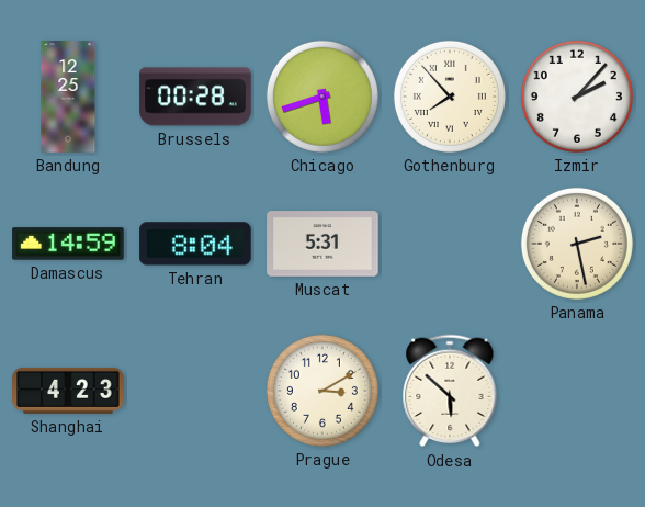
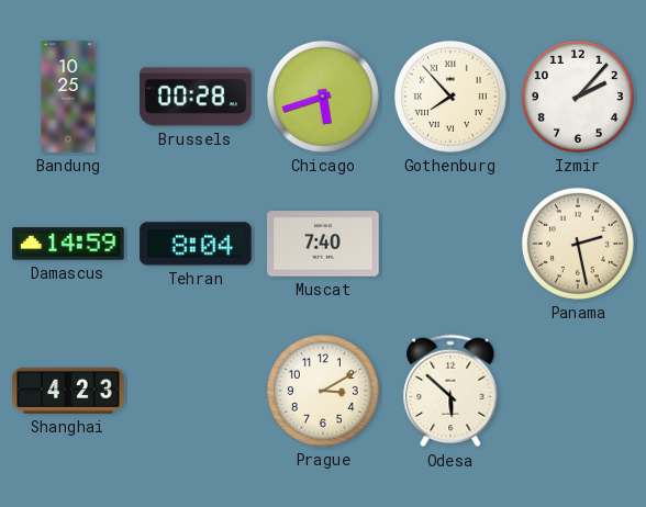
Bandung: 12:25 -> 10:25 (68, 97)
Muscat: 5:31 -> 7:40 (323, 244)
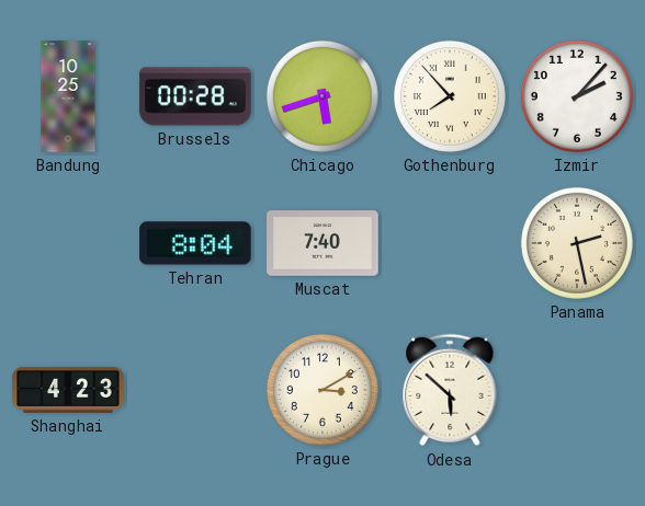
Damascus: 14:59 -> none (68, 244)
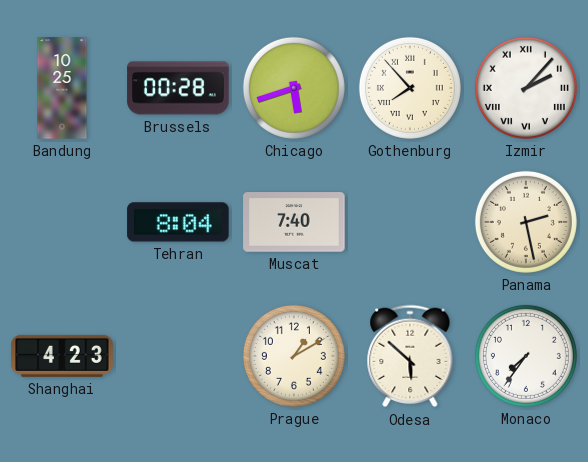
Izmir numerals: Arabic -> Roman (526, 88)
Prague: 3:10 -> 1:10 (294, 356)
Monaco: none -> 7:36 (526, 356)
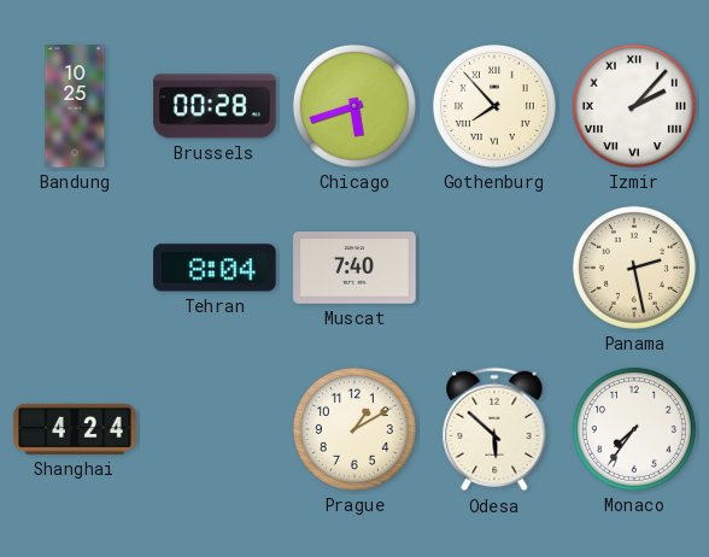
Shanghai: 4:23 -> 4:24 (75, 429)
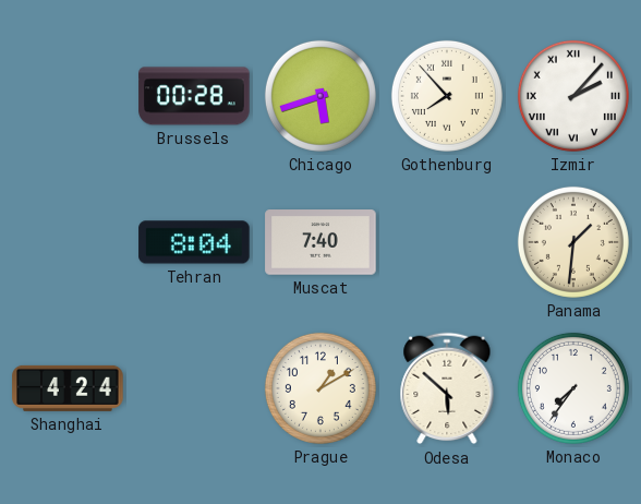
Bandung: 10:25 -> none (75, 106)
Panama: 2:28 -> 1:31 (573, 242)
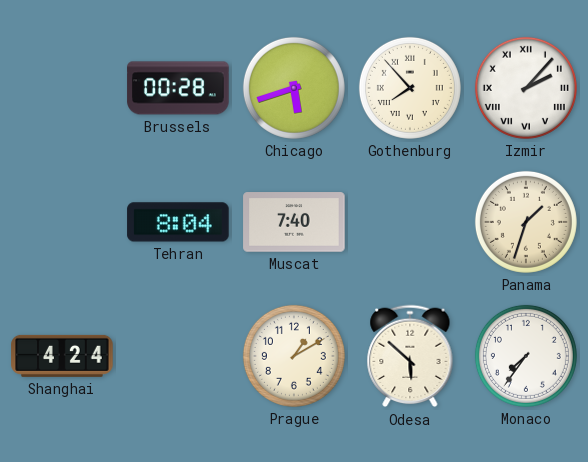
Panama: 1:31 -> 1:33 (526, 222)
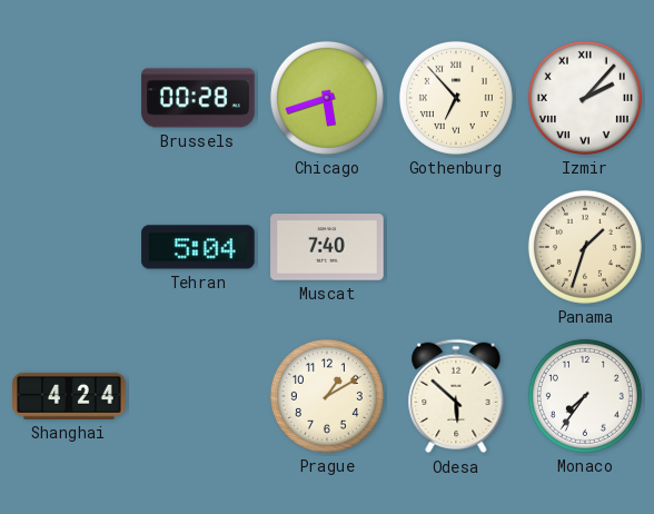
Gothenburg: 7:53 -> 6:53 (456, 98)
Tehran: 8:04 -> 5:04 (198, 247)
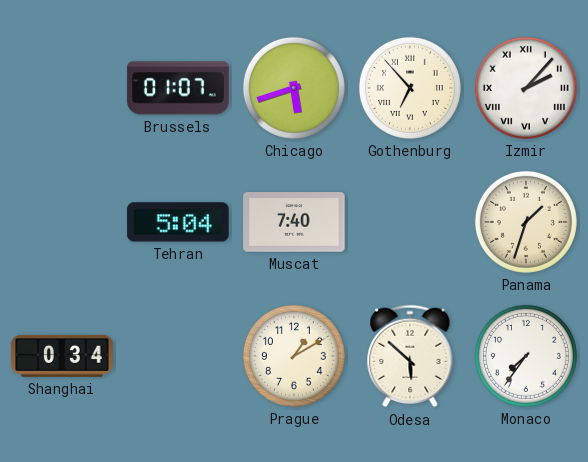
Brussels: 00:28 -> 01:07 (178, 88)
Shanghai: 4:24 -> 0:34 (62, 356)
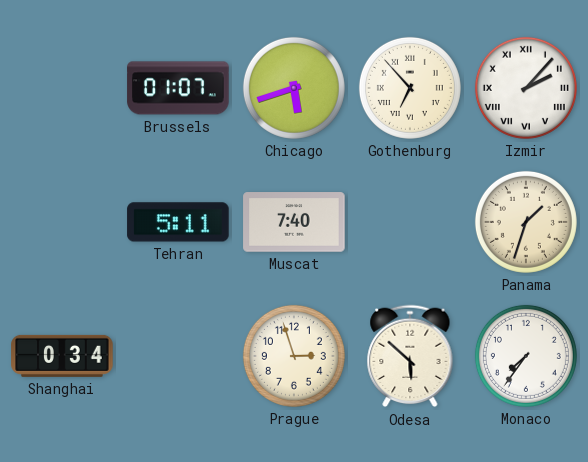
Tehran: 5:04 -> 5:11 (178, 222)
Prague: 1:10 -> 2:57 (294, 356)
